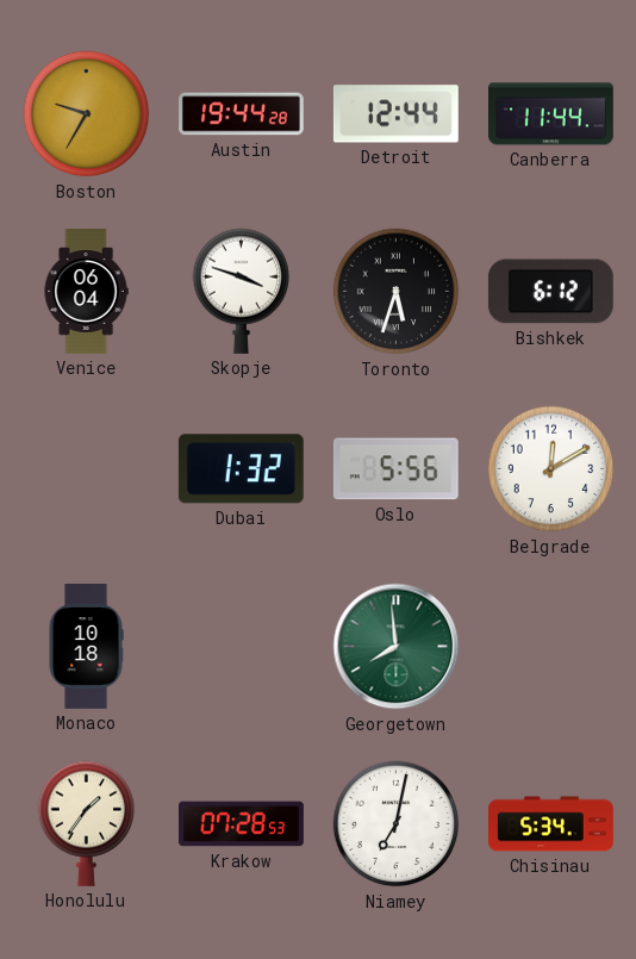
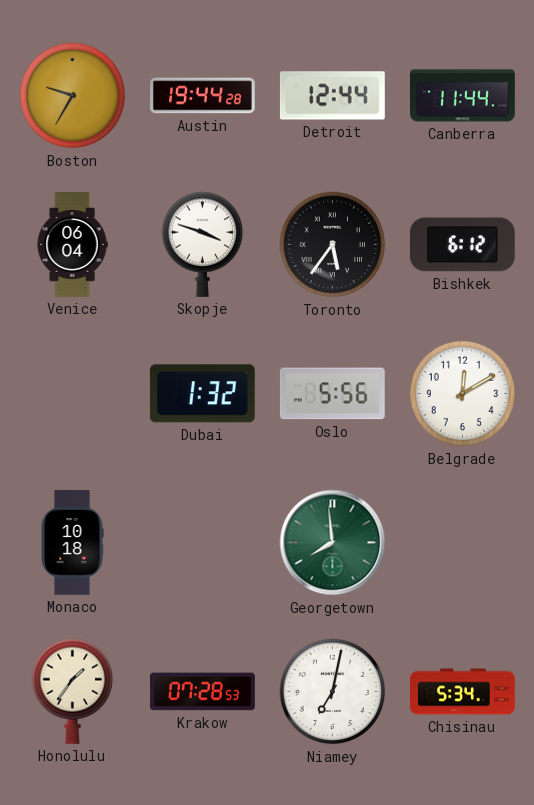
Toronto: 5:33 -> 5:36 (333, 245)
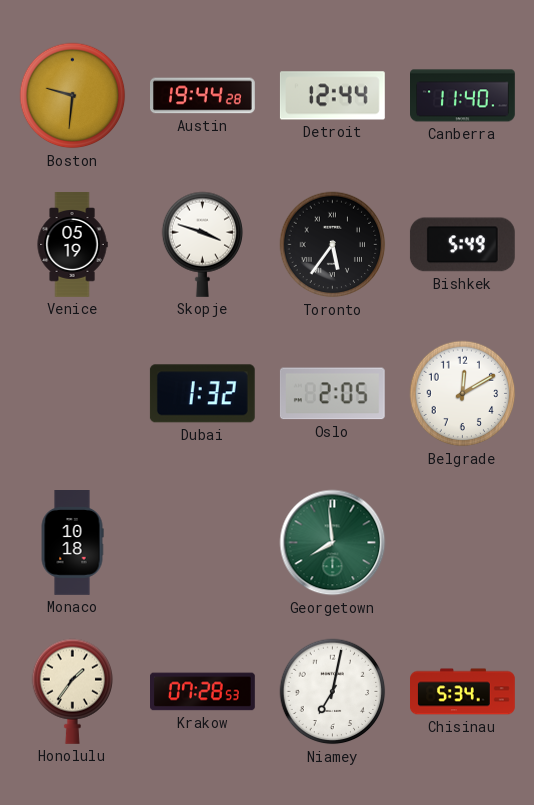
Boston: 9:35 -> 9:31 (73, 96)
Canberra: 11:44 -> 11:40 (463, 96)
Venice: 06:04 -> 05:19 (72, 245)
Bishkek: 6:12 -> 5:49 (462, 245)
Oslo: 5:56 -> 2:05 (332, 394)
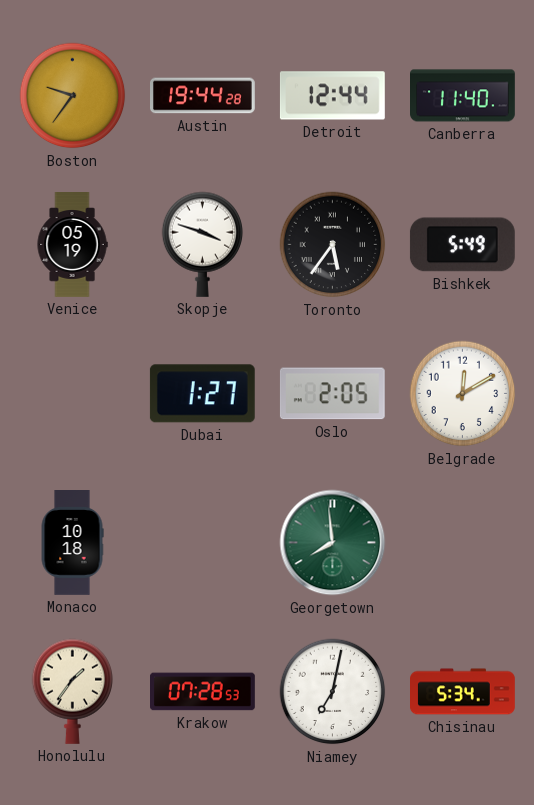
Boston: 9:31 -> 9:36 (73, 96)
Dubai: 1:32 -> 1:27 (202, 394)
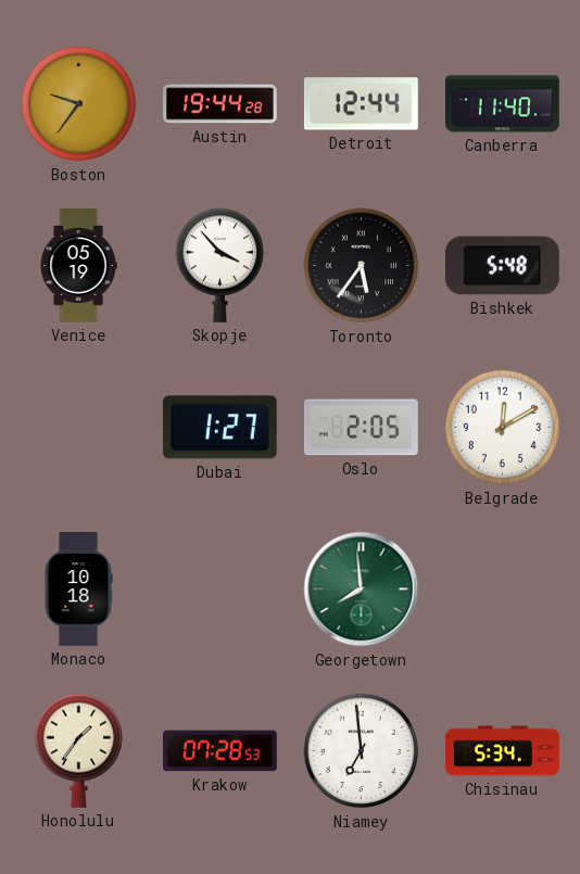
Skopje: 3:48 -> 3:53 (220, 265)
Bishkek: 5:49 -> 5:48 (502, 266)
Niamey: 7:02 -> 6:59 (362, 751)
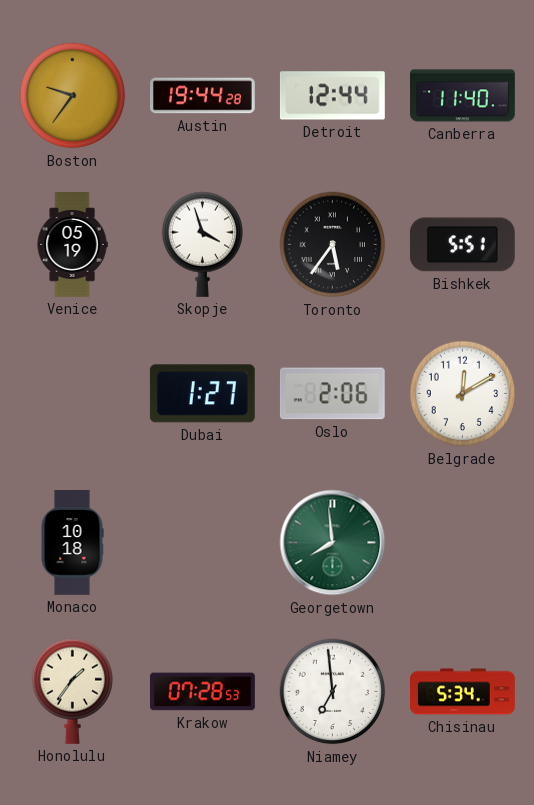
Skopje: 3:53 -> 3:57 (203, 244)
Bishkek: 5:48 -> 5:51 (462, 245)
Oslo: 2:05 -> 2:06 (332, 394)
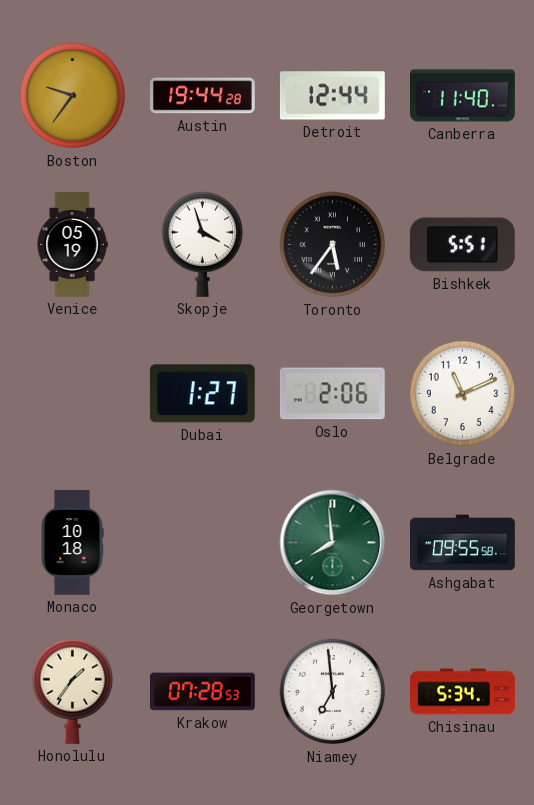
Belgrade: 12:10 -> 11:11 (463, 394)
Ashgabat: none -> 09:55 (463, 543)
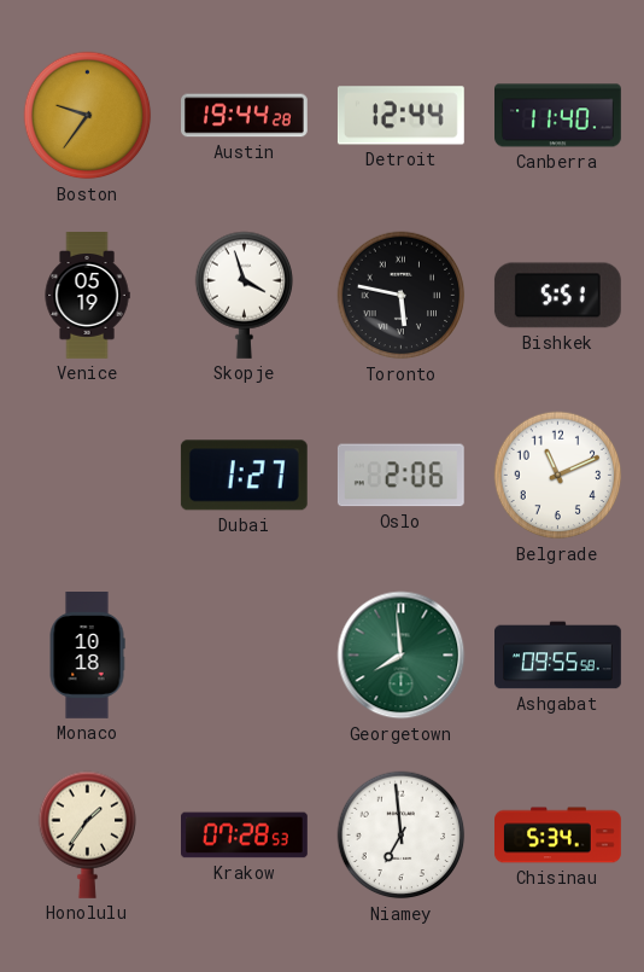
Toronto: 5:36 -> 5:47 (402, 296)
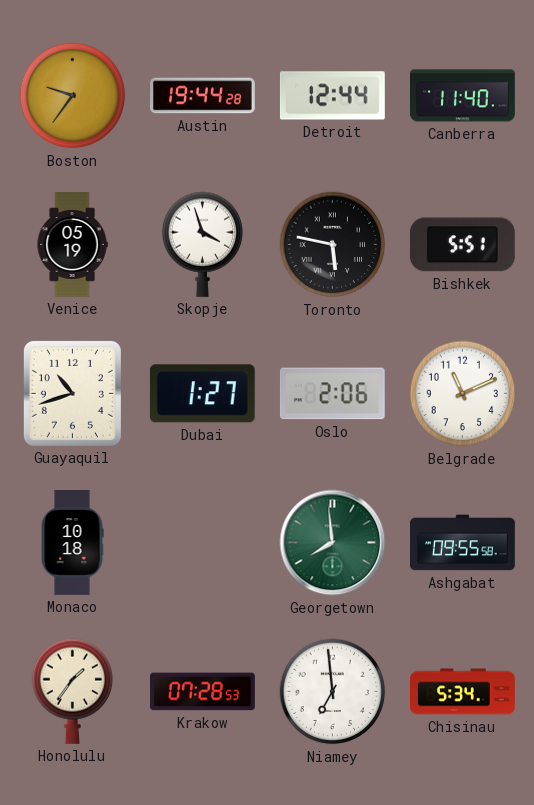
Guayaquil: none -> 10:42 (72, 393)
